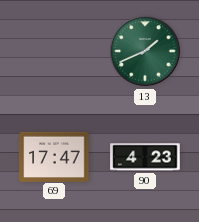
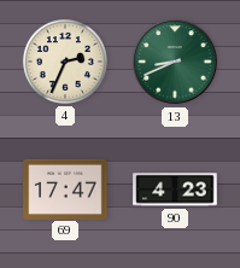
4: none -> 2:34 (65, 62)
13: 1:41 -> 8:41 (175, 62)
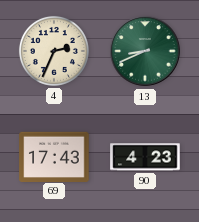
69: 17:47 -> 17:43 (54, 156)
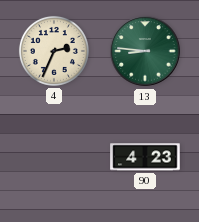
13: 8:41 -> 8:46 (145, 51)
69: 17:43 -> none (54, 156)
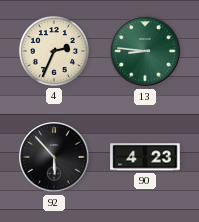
92: none -> 5:53 (54, 157)
